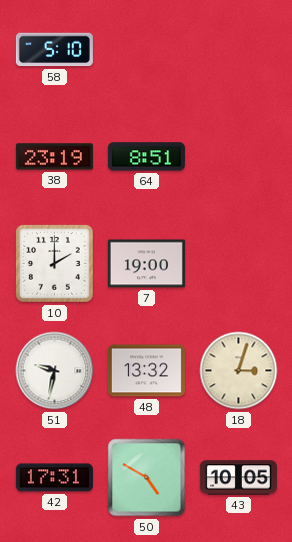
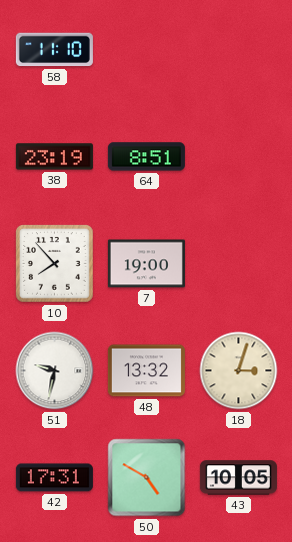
58: 5:10 -> 11:10 (54, 50)
10: 2:00 -> 7:53 (55, 264)
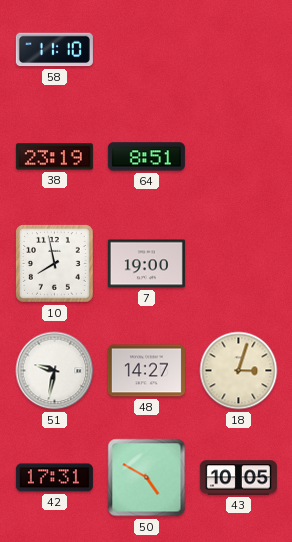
10: 7:53 -> 7:58 (55, 264)
48: 13:32 -> 14:27 (146, 371)
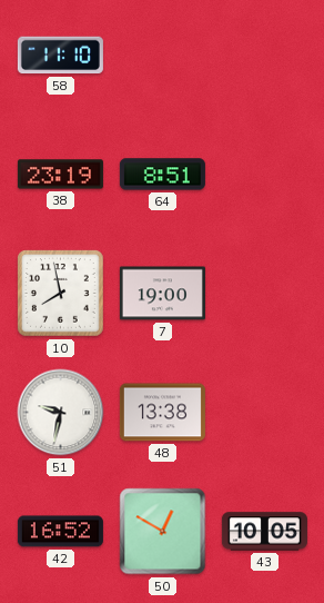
48: 14:27 -> 13:38 (162, 413)
18: 3:03 -> none (239, 371)
42: 17:31 -> 16:52 (60, 532)
50: 4:50 -> 12:50 (163, 532)
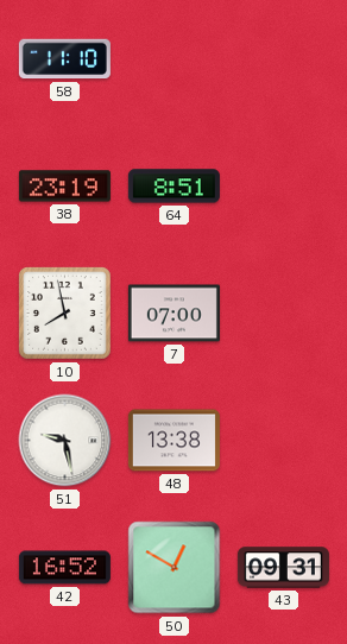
7: 19:00 -> 07:00 (173, 314)
51: 9:32 -> 9:28 (65, 441)
43: 10:05 -> 09:31 (283, 568)
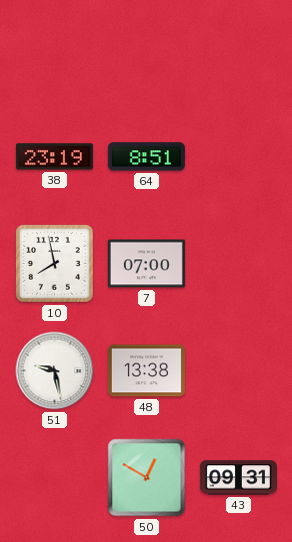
58: 11:10 -> none (64, 59)
42: 16:52 -> none (64, 568)
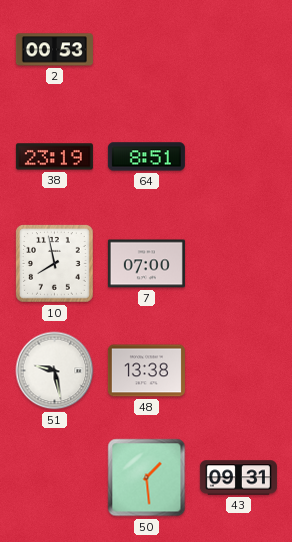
2: none -> 00:53 (54, 50)
50: 12:50 -> 1:29 (147, 478)
